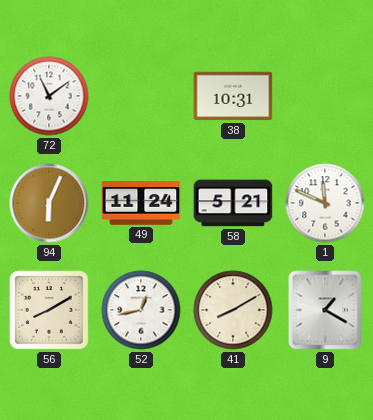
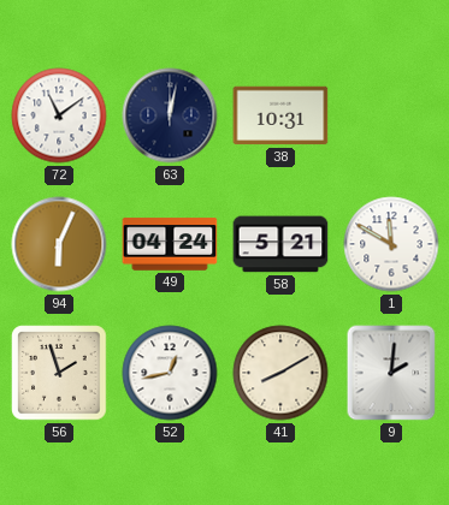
63: none -> 12:02 (170, 115)
49: 11:24 -> 04:24 (170, 244)
1: 11:49 -> 11:50 (391, 244)
56: 8:10 -> 1:57 (59, 373)
9: 1:20 -> 2:01 (391, 373)
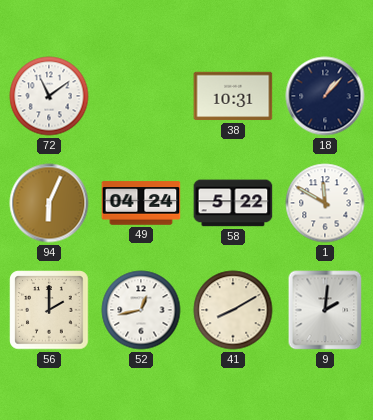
63: 12:02 -> none (170, 115)
18: none -> 1:07 (325, 96)
58: 5:21 -> 5:22 (233, 203)
56: 1:57 -> 2:00 (49, 310)
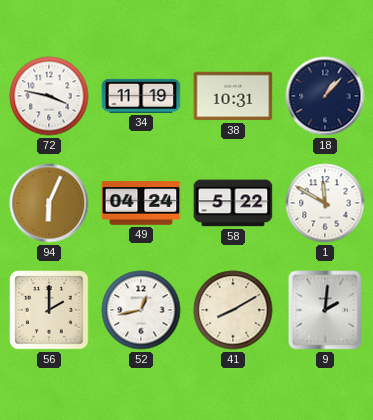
72: 11:09 -> 3:47 (49, 96)
34: none -> 11:19 (141, 96)
